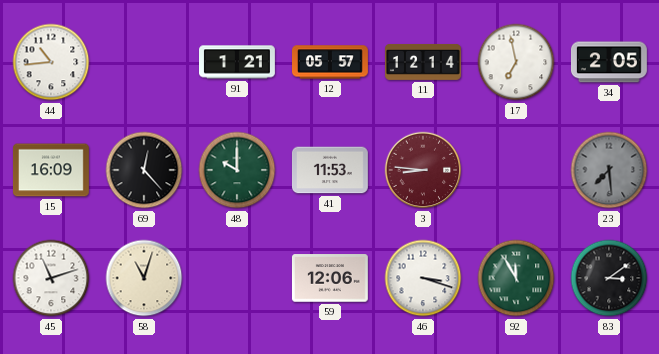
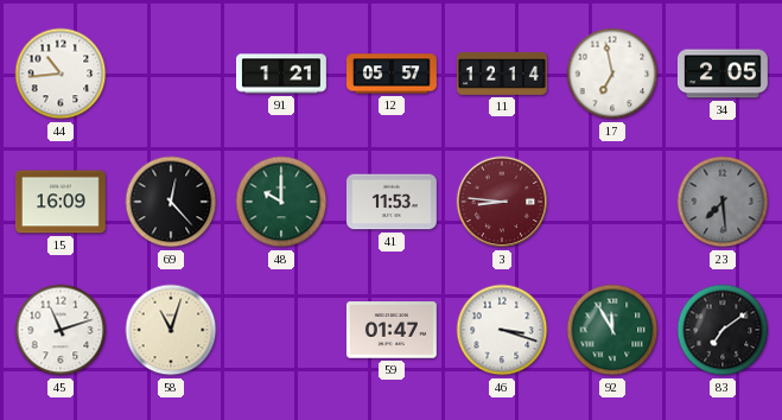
59: 12:06 -> 01:47 (392, 330)
83: 3:09 -> 7:09 (723, 330)
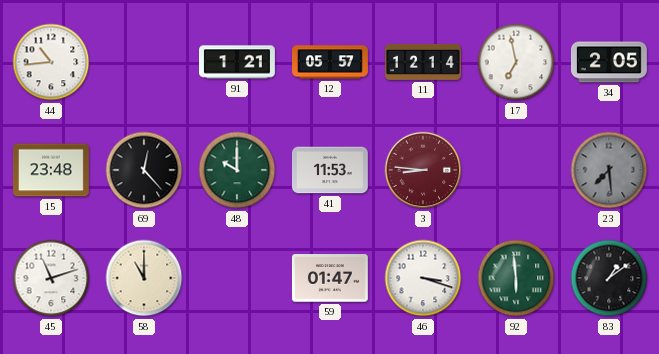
15: 16:09 -> 23:48 (51, 170)
58: 11:03 -> 11:00 (144, 278)
92: 11:55 -> 5:59 (516, 278)
83: 7:09 -> 1:09 (609, 278)
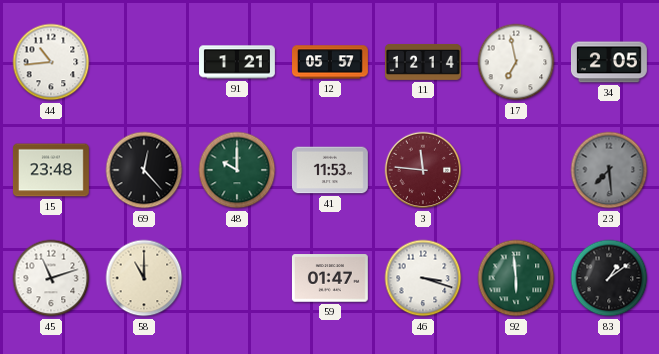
3: 8:46 -> 11:46 (423, 170)
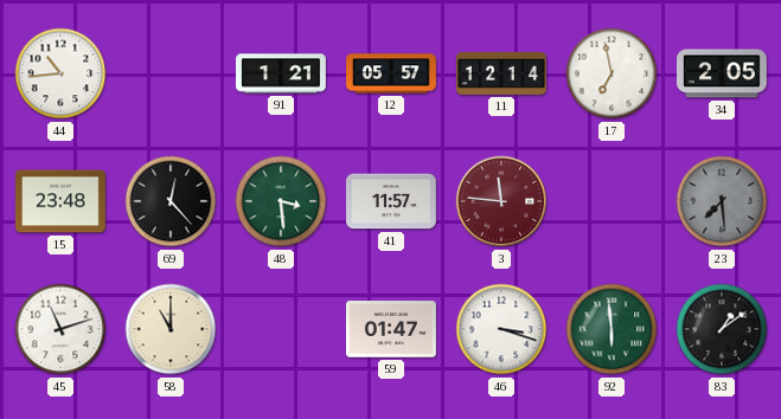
48: 10:00 -> 3:29 (281, 201)
41: 11:53 -> 11:57 (391, 201)
